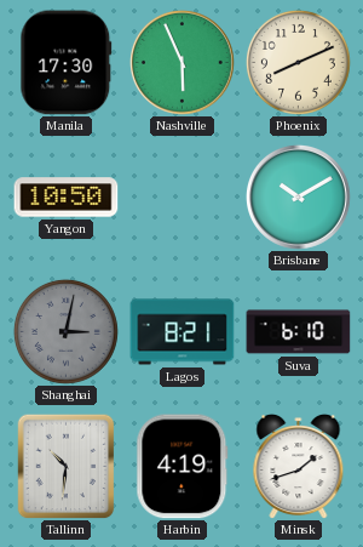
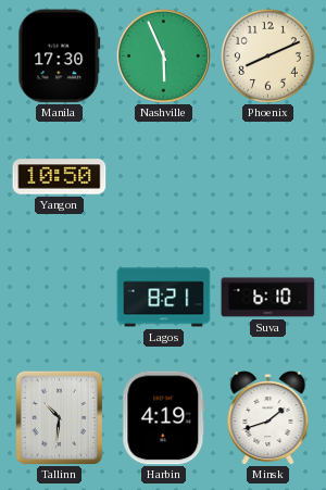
Brisbane: 10:10 -> none (299, 198)
Shanghai: 3:02 -> none (65, 331)
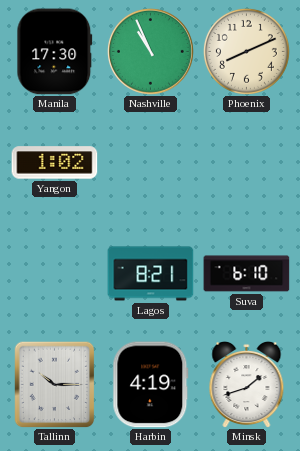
Nashville: 5:56 -> 10:56 (151, 52)
Yangon: 10:50 -> 1:02 (55, 163)
Tallinn: 10:31 -> 10:15 (55, 384)
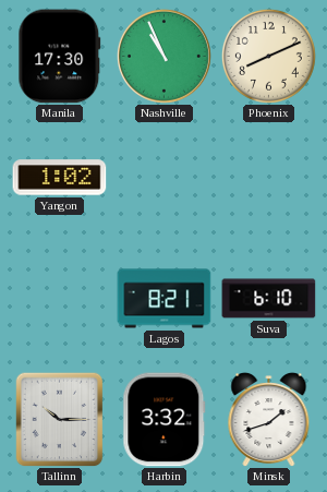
Harbin: 4:19 -> 3:32 (165, 420)
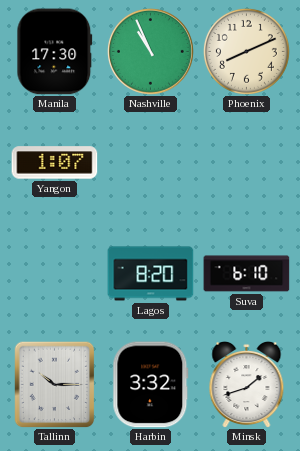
Yangon: 1:02 -> 1:07 (55, 163)
Lagos: 8:21 -> 8:20 (151, 274)
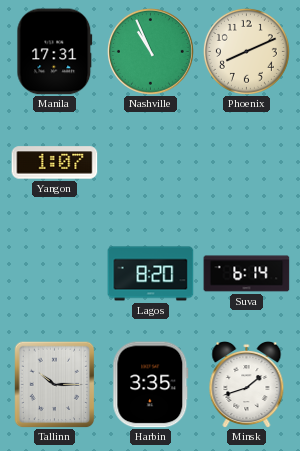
Manila: 17:30 -> 17:31 (55, 52)
Suva: 6:10 -> 6:14 (247, 274)
Harbin: 3:32 -> 3:35 (151, 385)
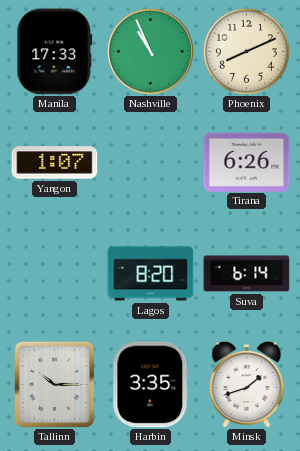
Manila: 17:31 -> 17:33 (55, 52)
Tirana: none -> 6:26 (247, 162)
